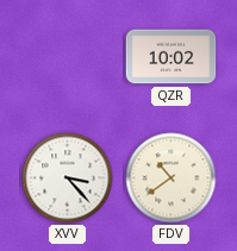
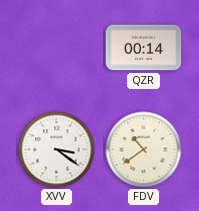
QZR: 10:02 -> 00:14 (144, 48)
XVV: 3:23 -> 3:21 (57, 150)
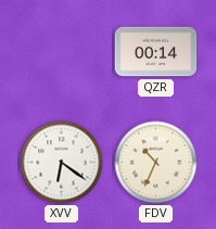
XVV: 3:21 -> 6:21 (62, 163)
FDV: 10:39 -> 10:34 (156, 163)
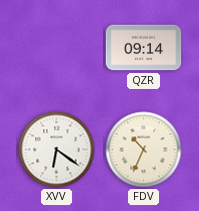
QZR: 00:14 -> 09:14 (144, 48)
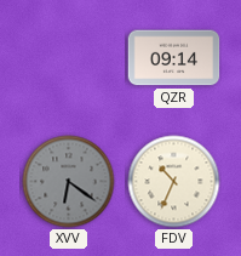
XVV dial: white -> grey (69, 182)
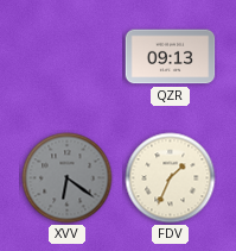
QZR: 09:14 -> 09:13 (171, 57)
FDV: 10:34 -> 1:34 (171, 178)
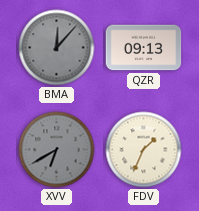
BMA: none -> 12:07 (57, 48)
XVV: 6:21 -> 6:40 (57, 150)
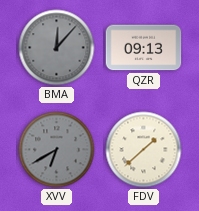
FDV: 1:34 -> 1:38 (144, 150)
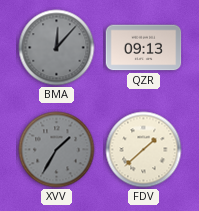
XVV: 6:40 -> 1:35 (57, 150)
